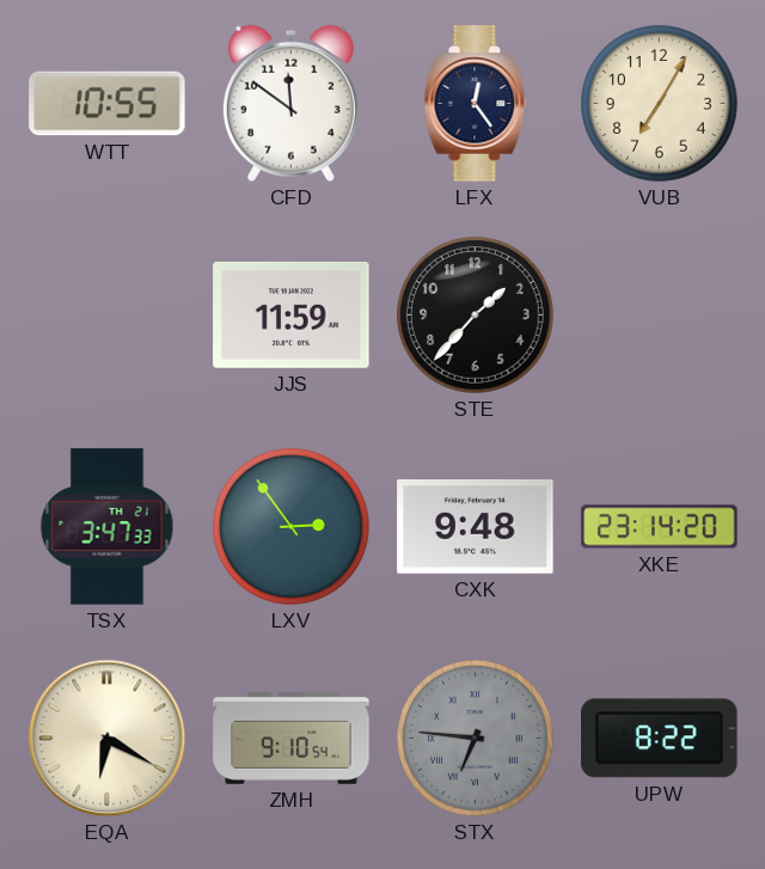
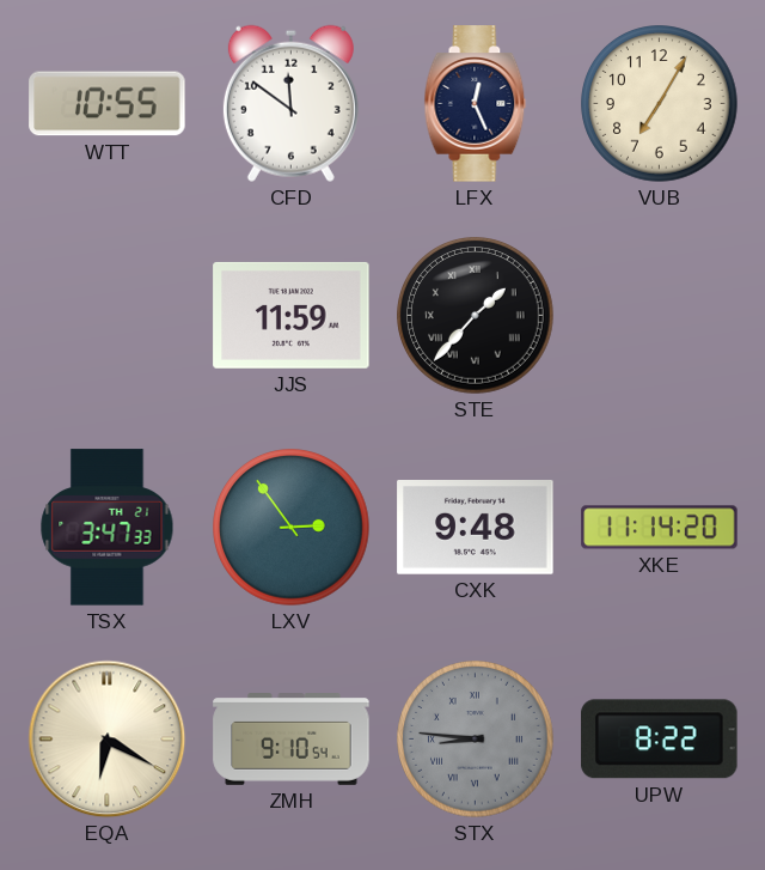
LFX: 12:24 -> 12:26 (476, 104)
STE numerals: Arabic -> Roman (476, 316)
XKE: 23:14 -> 11:14 (660, 528)
STX: 6:46 -> 8:46 (476, 740)
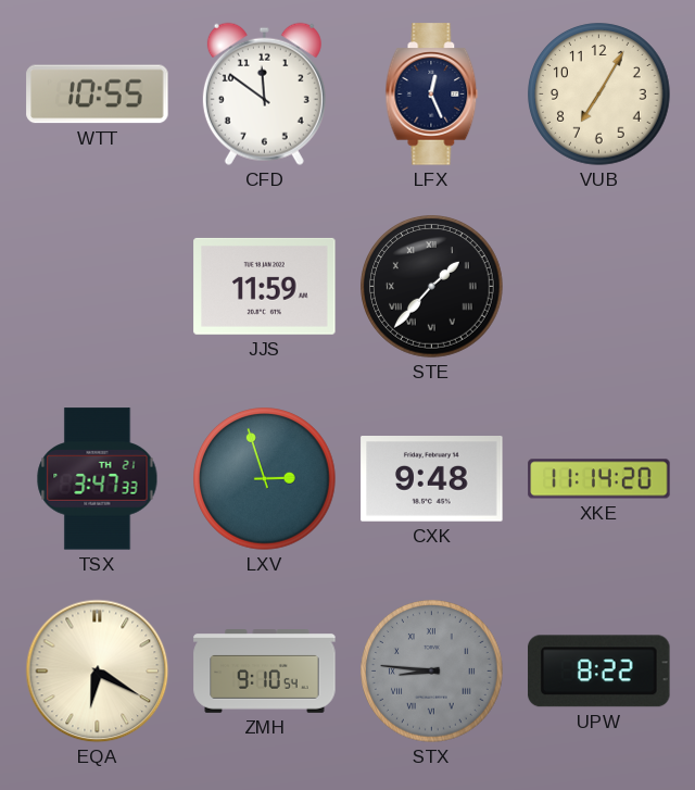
LXV: 2:54 -> 2:57 (265, 479)
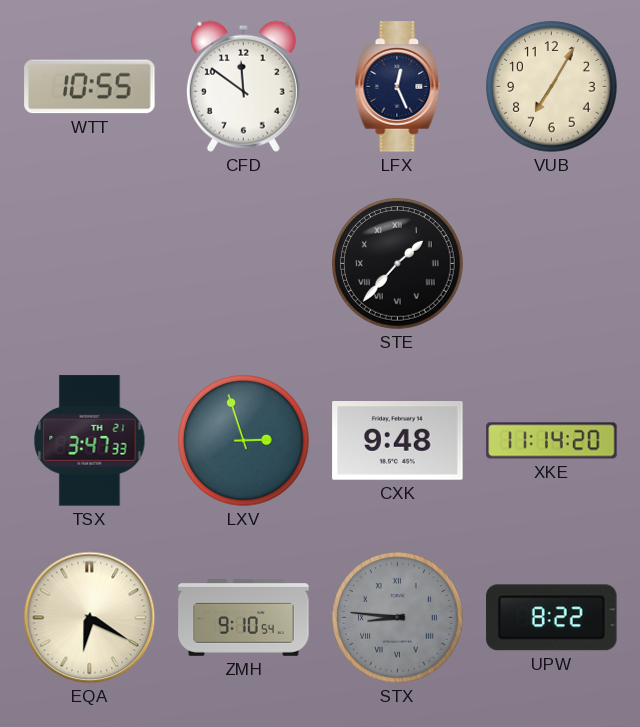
JJS: 11:59 -> none (265, 286)
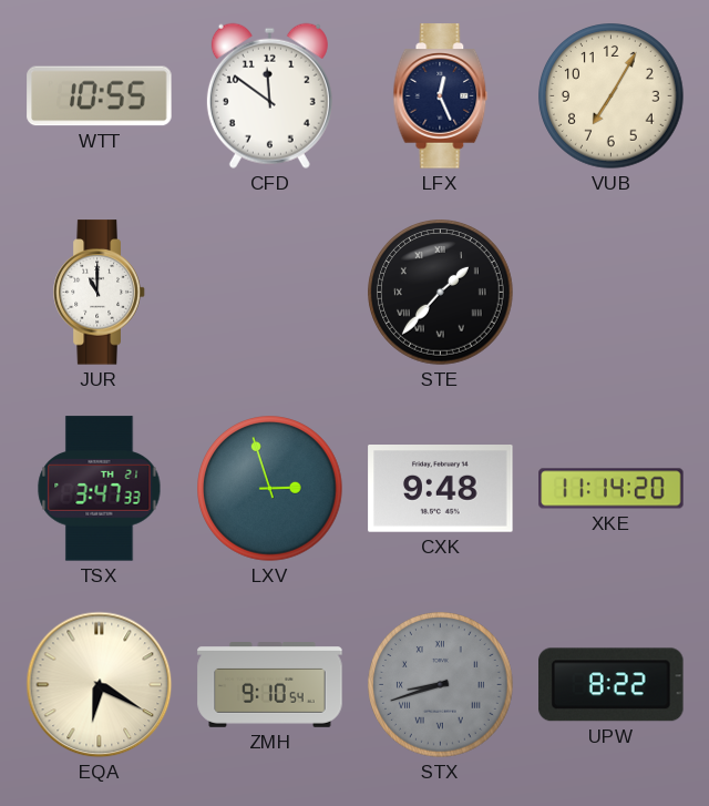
JUR: none -> 11:00 (100, 293)
STX: 8:46 -> 8:42 (441, 685)
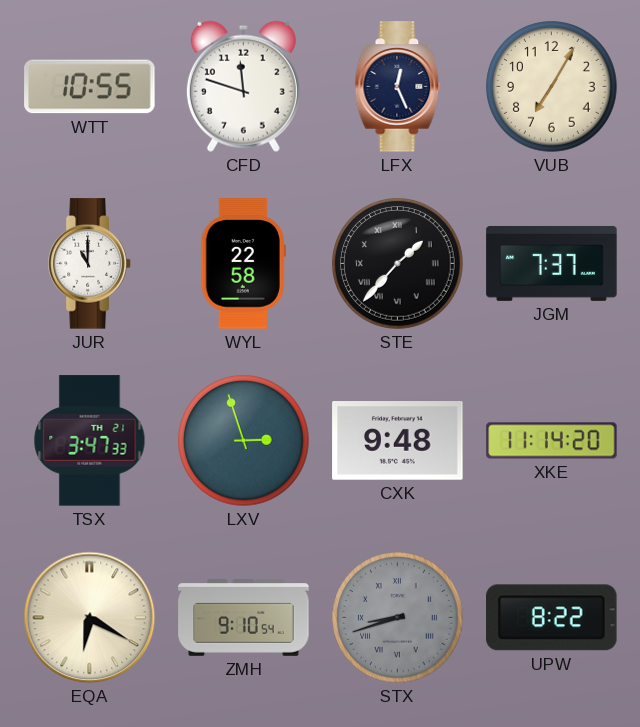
CFD: 11:51 -> 11:48 (243, 86)
WYL: none -> 22:58 (243, 264)
JGM: none -> 7:37 (552, 263)
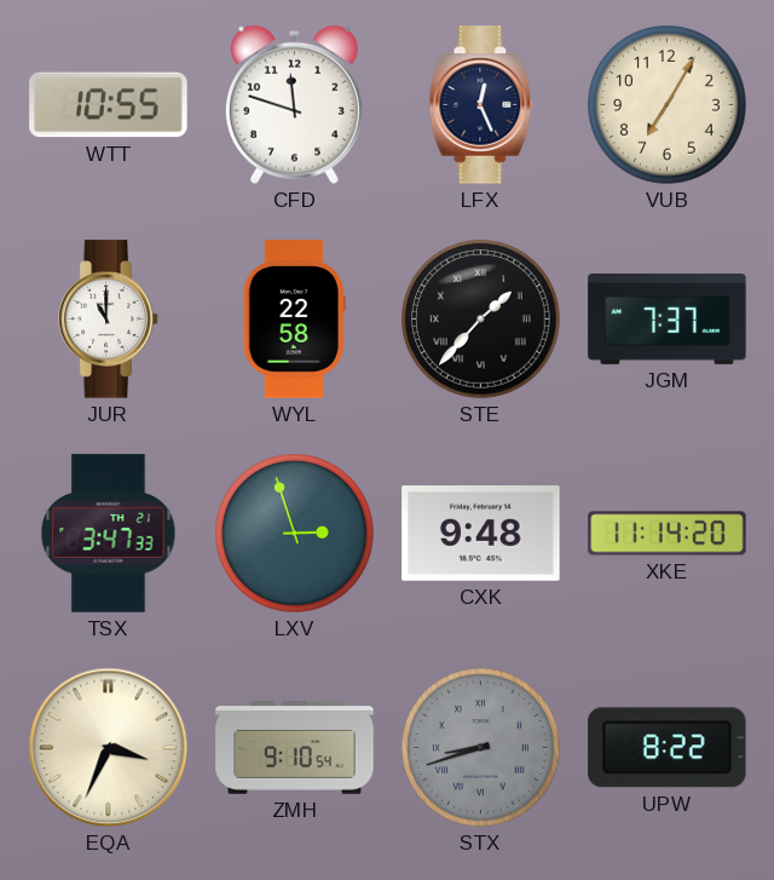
EQA: 6:20 -> 3:34 (109, 748)
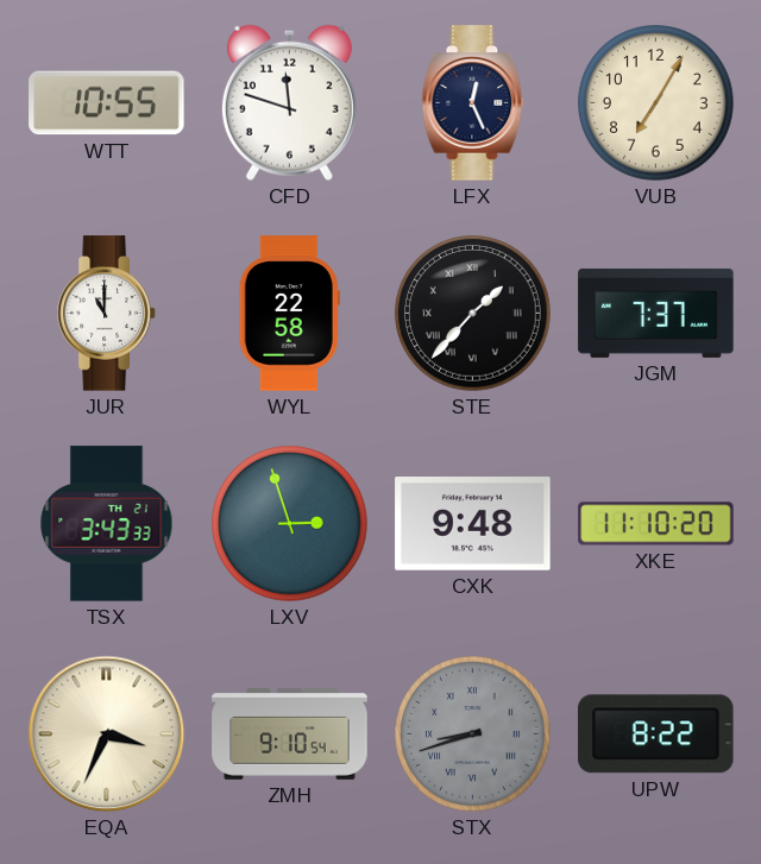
TSX: 3:47 -> 3:43 (107, 524)
XKE: 11:14 -> 11:10 (656, 524)
